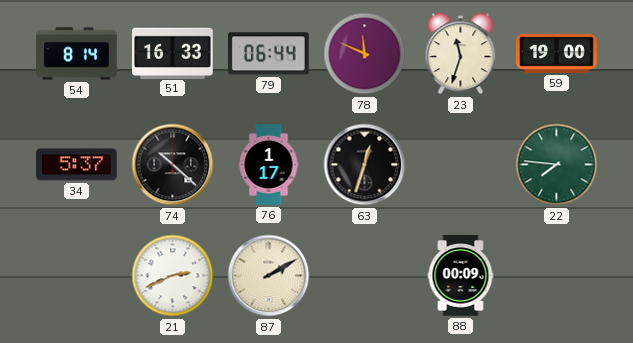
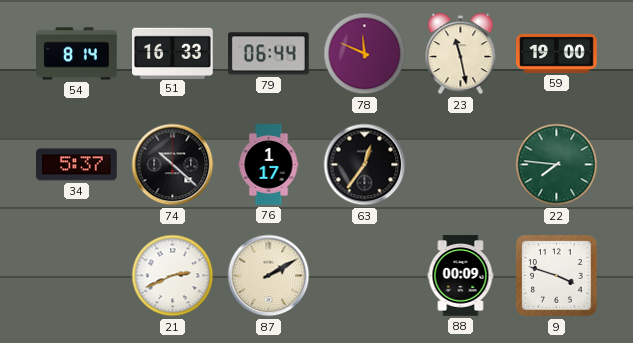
23: 11:33 -> 11:28 (461, 54)
63: 12:33 -> 12:36 (365, 165)
9: none -> 3:48 (557, 276)
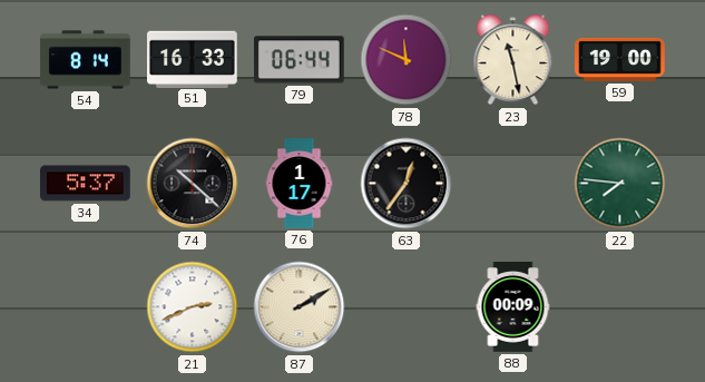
9: 3:48 -> none (557, 276)
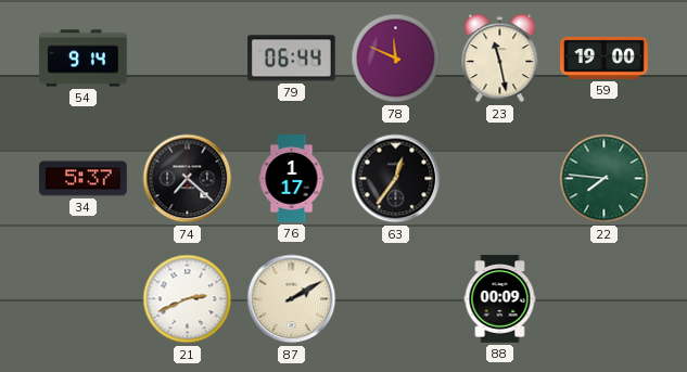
54: 8:14 -> 9:14 (84, 59)
51: 16:33 -> none (193, 59)
74: 10:22 -> 7:22 (188, 179)
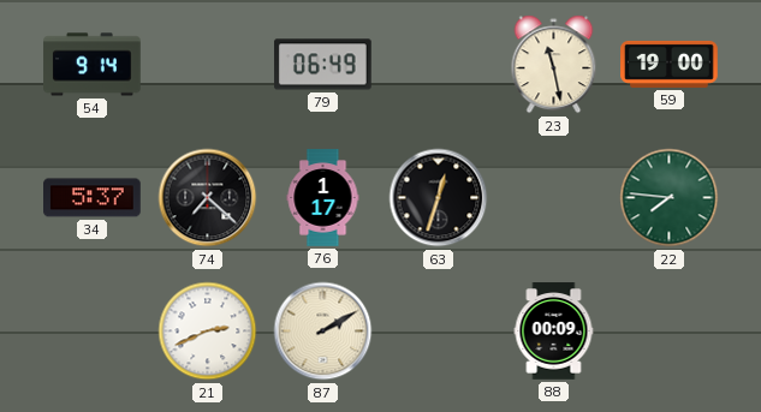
79: 06:44 -> 06:49 (323, 65)
78: 11:49 -> none (396, 59)
63: 12:36 -> 12:33 (439, 198)
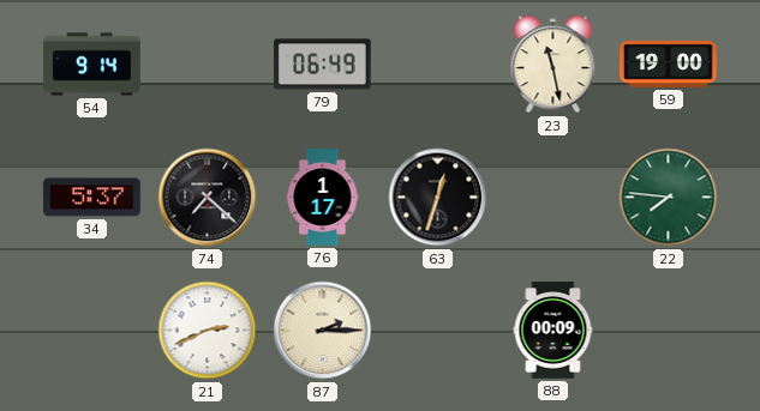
87: 2:10 -> 2:15 (323, 331)
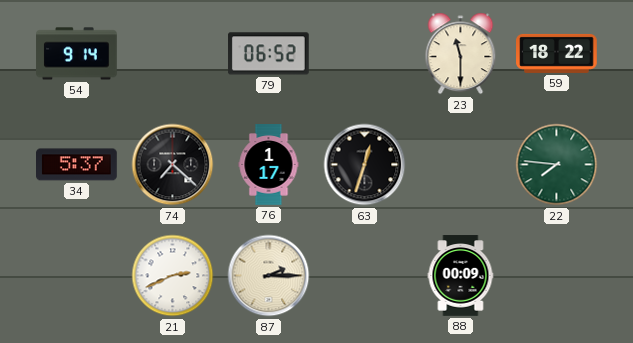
79: 06:49 -> 06:52 (269, 54)
23: 11:28 -> 11:30 (461, 54)
59: 19:00 -> 18:22 (557, 53)
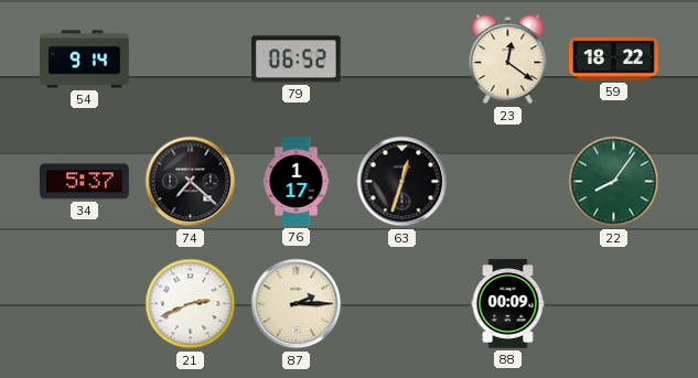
23: 11:30 -> 12:21 (508, 60)
22: 7:46 -> 8:06 (614, 182)
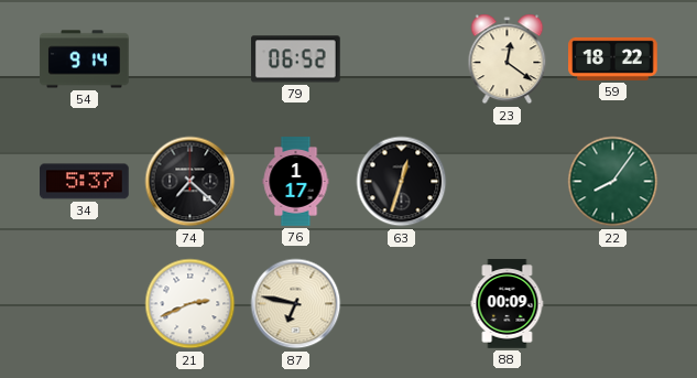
87: 2:15 -> 6:47 (296, 304)
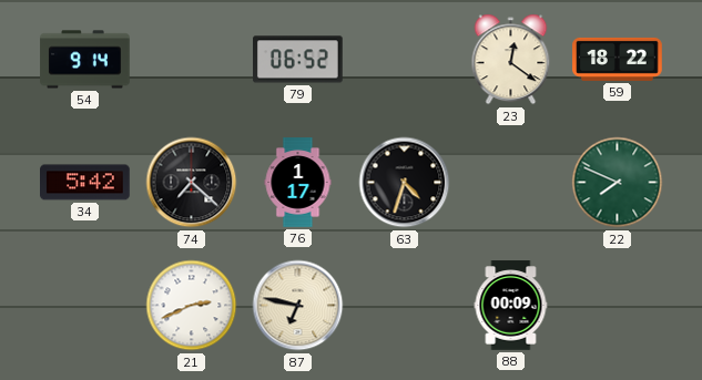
34: 5:37 -> 5:42 (85, 183)
63: 12:33 -> 4:33 (405, 183)
22: 8:06 -> 7:49 (618, 183)
